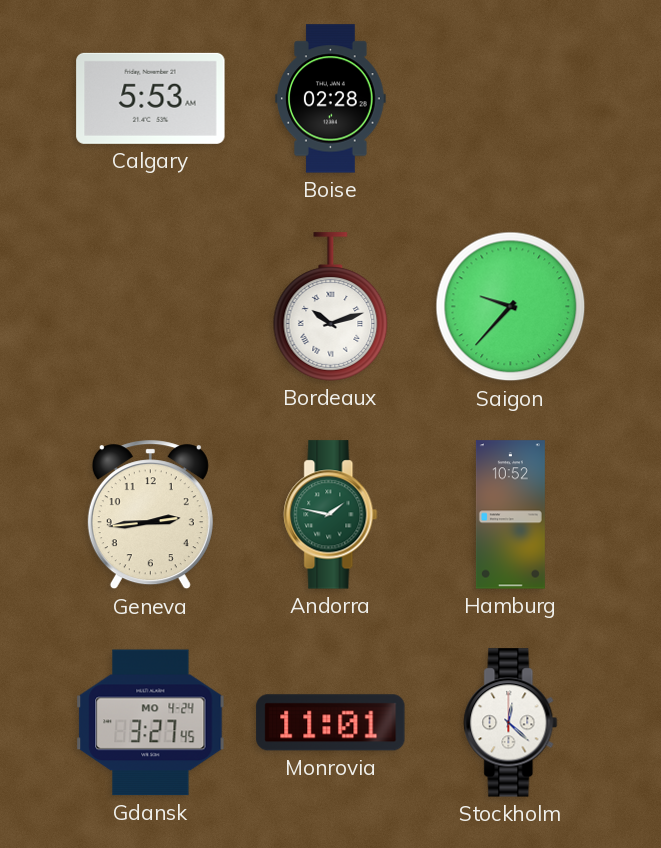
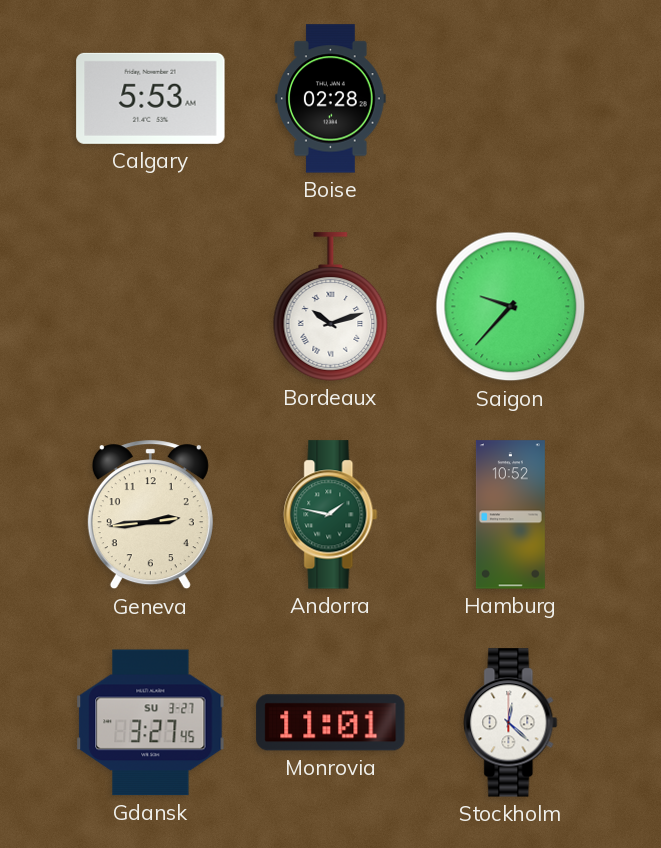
Gdansk date: MO 4-24 -> SU 3-27 (151, 723)
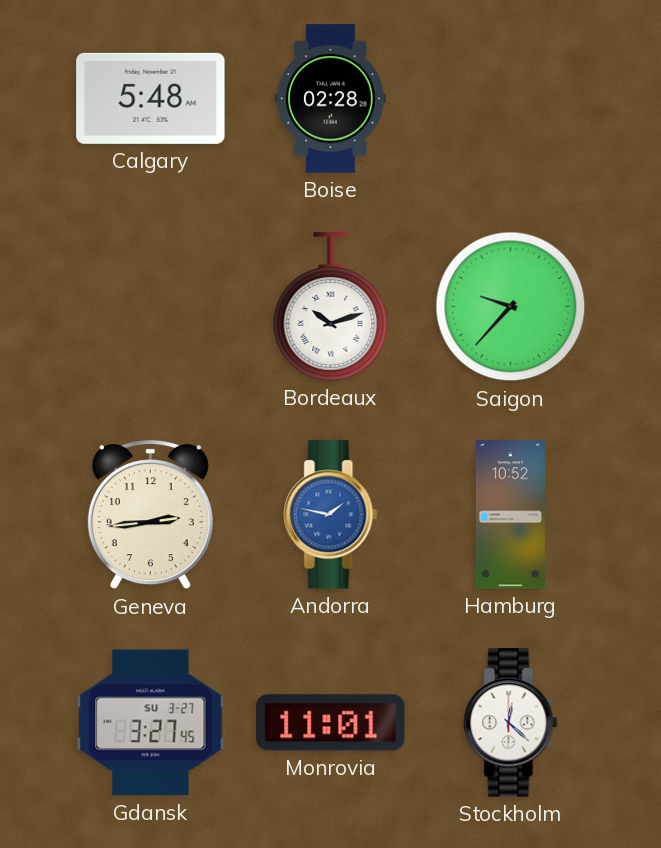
Calgary: 5:53 -> 5:48 (151, 98)
Andorra dial: green -> blue (331, 515)
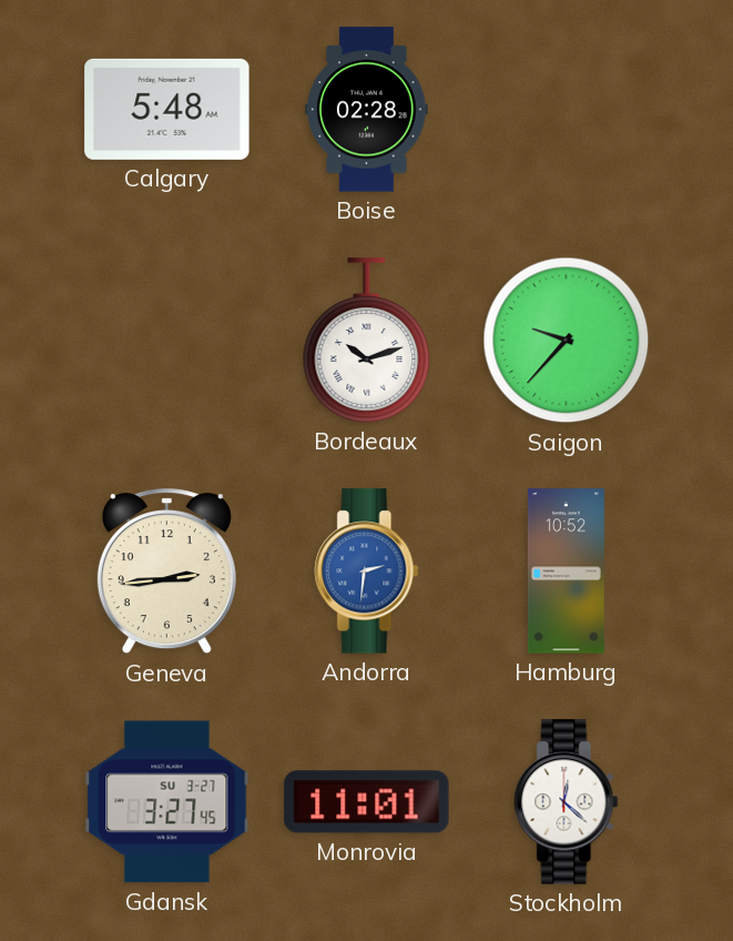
Andorra: 1:47 -> 2:31 (367, 571)
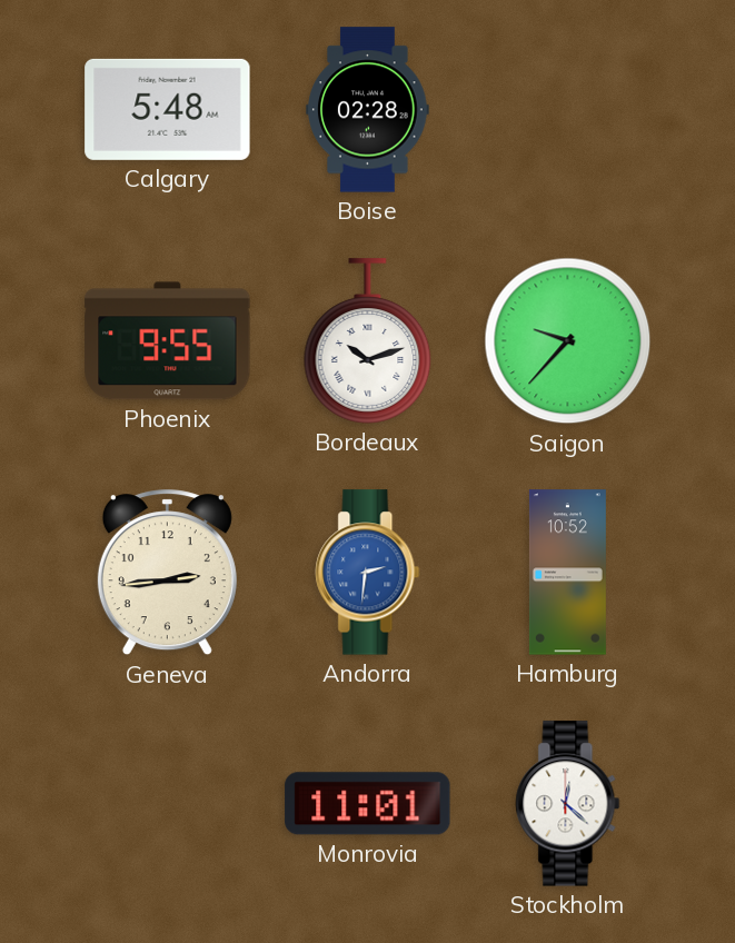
Phoenix: none -> 9:55 (168, 341)
Gdansk: 3:27 -> none (167, 802)
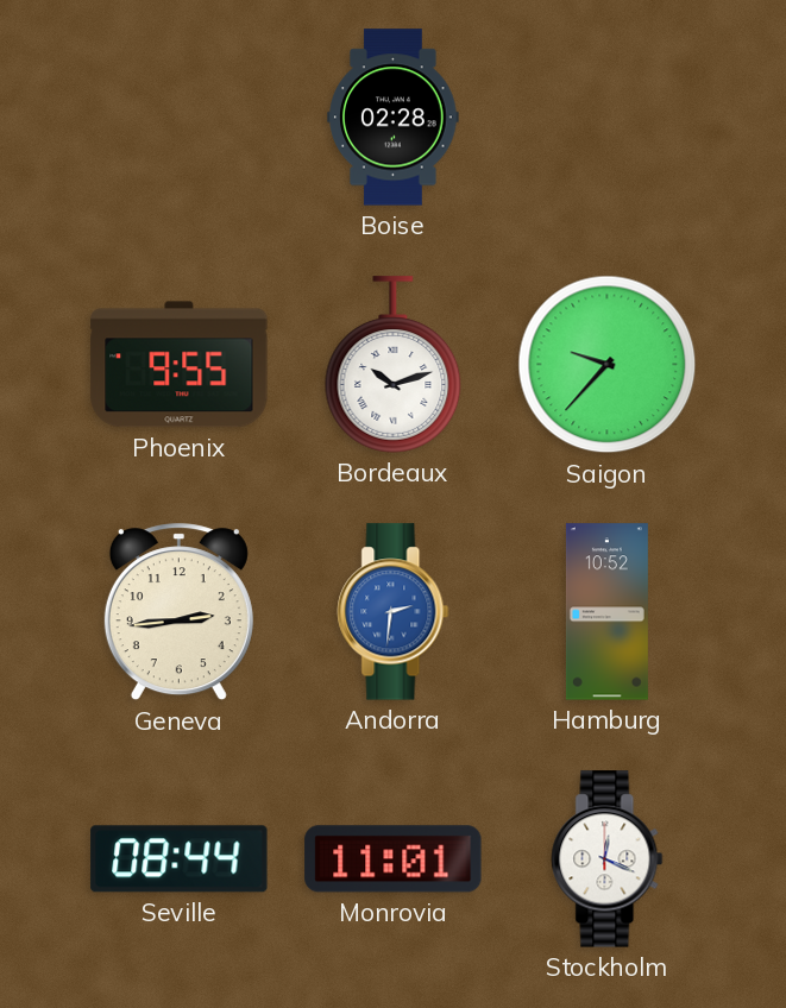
Calgary: 5:48 -> none (168, 109)
Seville: none -> 08:44 (180, 859)
Stockholm: 12:22 -> 12:19 (608, 859)
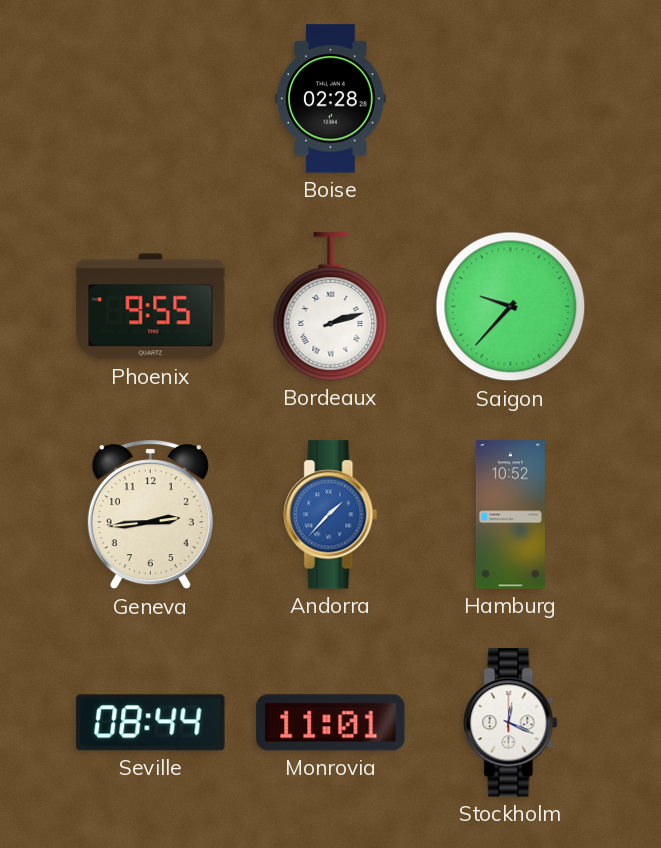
Bordeaux: 10:12 -> 2:12 (331, 307)
Andorra: 2:31 -> 1:37 (331, 515)
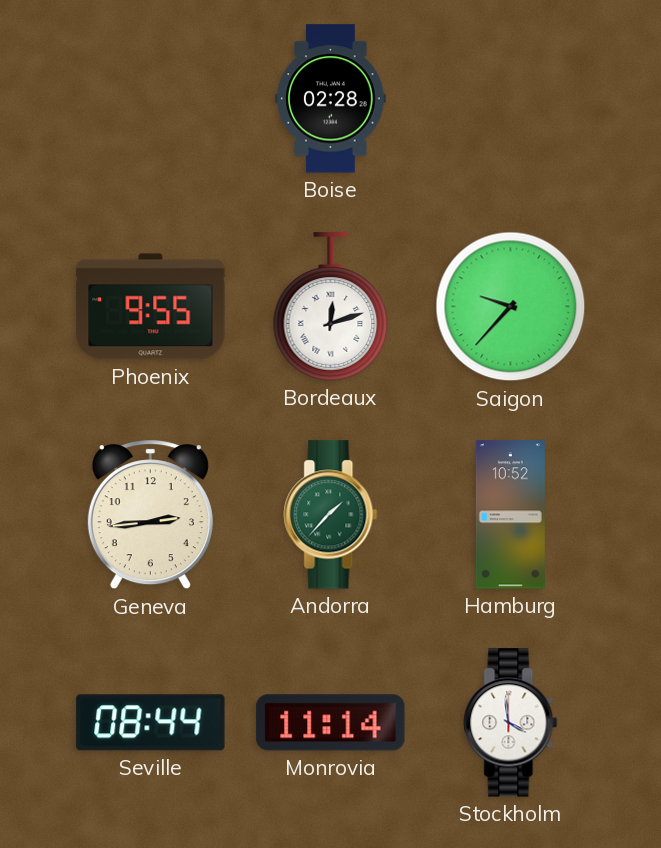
Bordeaux: 2:12 -> 12:12 (331, 307)
Andorra dial: blue -> green (331, 515)
Monrovia: 11:01 -> 11:14 (331, 723)
Stockholm: 12:19 -> 3:59 (511, 723)
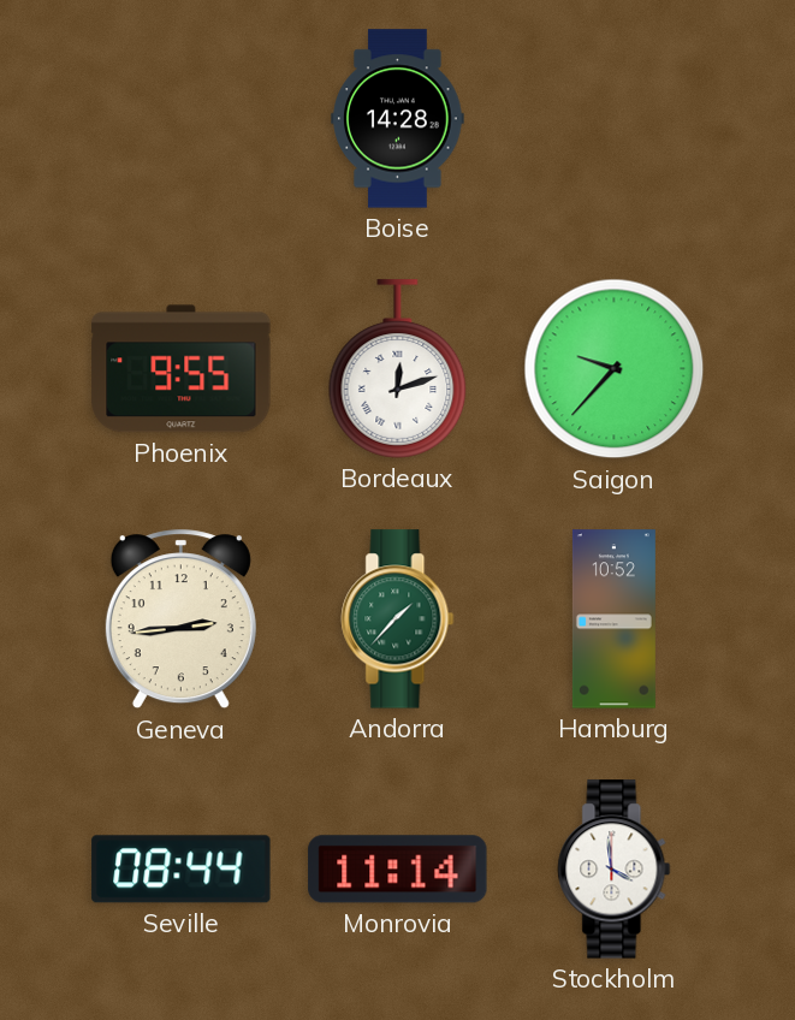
Boise: 02:28 -> 14:28 (398, 119)
